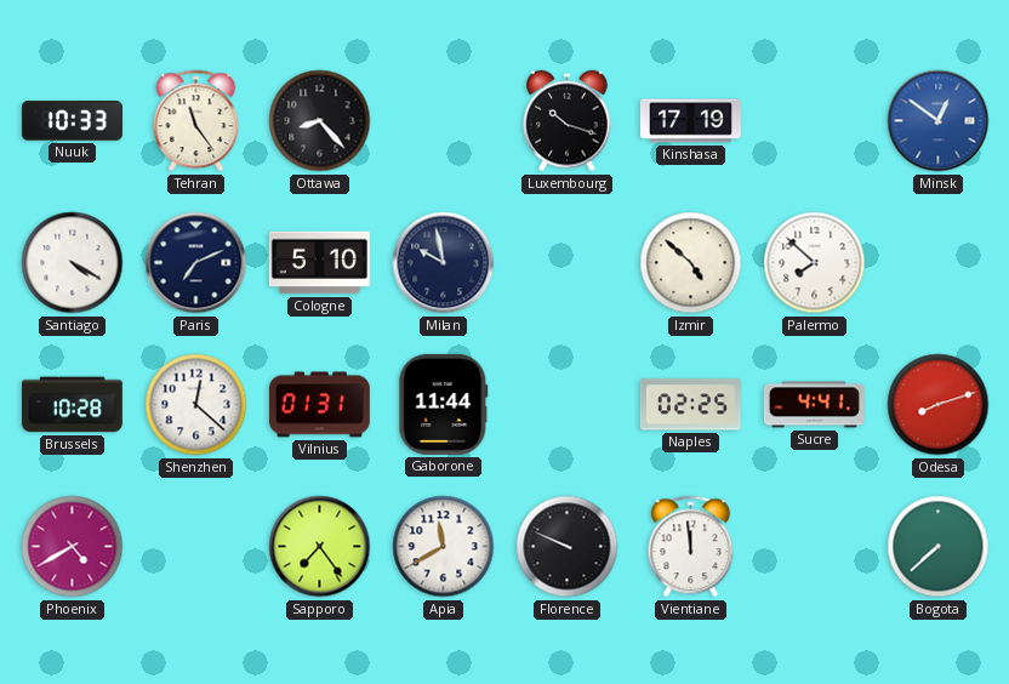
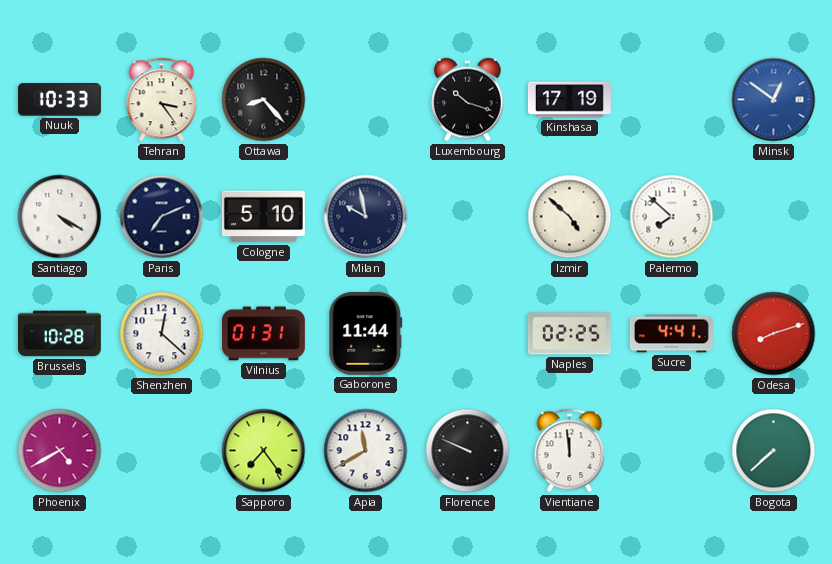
Tehran: 11:24 -> 3:24 (162, 100)
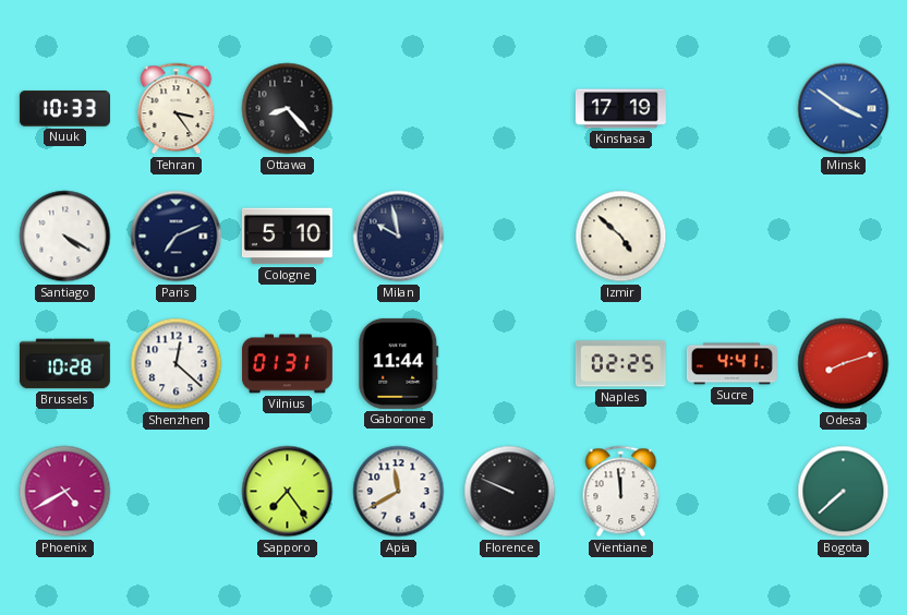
Luxembourg: 10:18 -> none (468, 100)
Minsk: 12:51 -> 3:51 (844, 109)
Palermo: 7:52 -> none (672, 217)
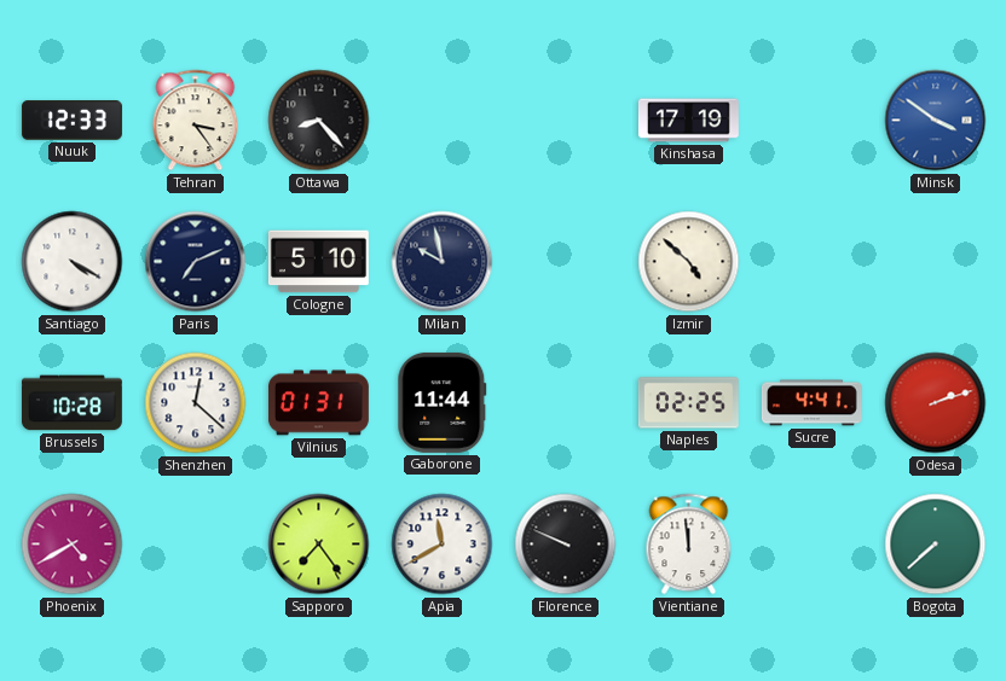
Nuuk: 10:33 -> 12:33 (71, 121)
Odesa: 8:12 -> 2:12 (936, 403)
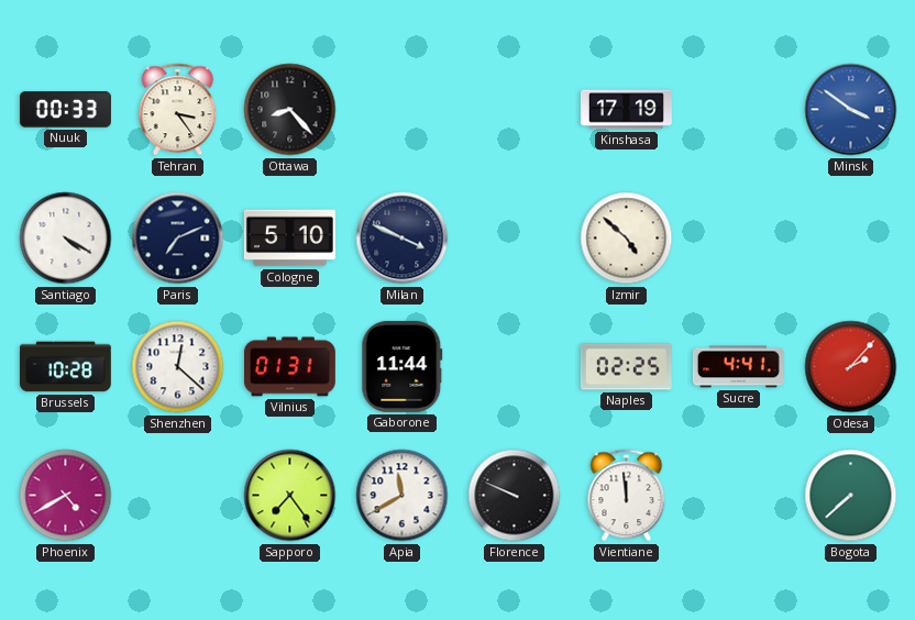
Nuuk: 12:33 -> 00:33 (65, 110)
Milan: 9:58 -> 3:49 (403, 239)
Odesa: 2:12 -> 2:07 (851, 367)
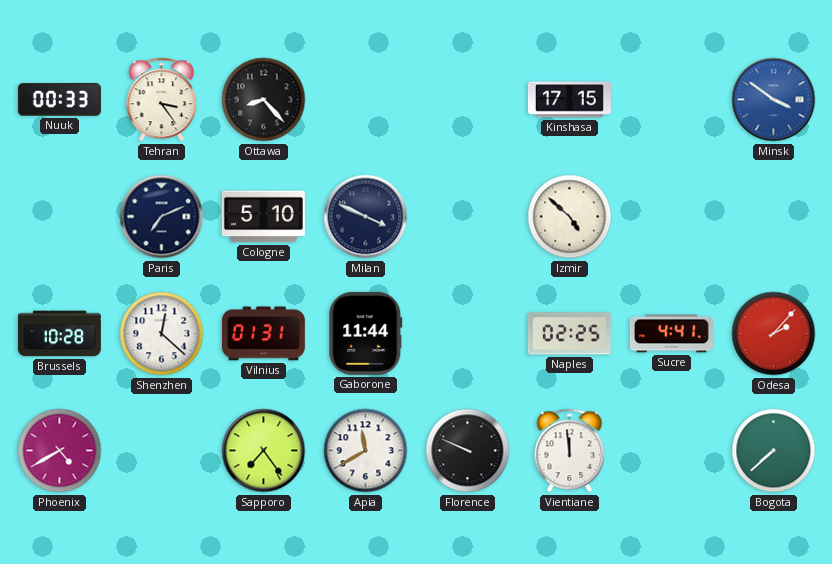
Kinshasa: 17:19 -> 17:15 (569, 100)
Santiago: 4:20 -> none (66, 239)
